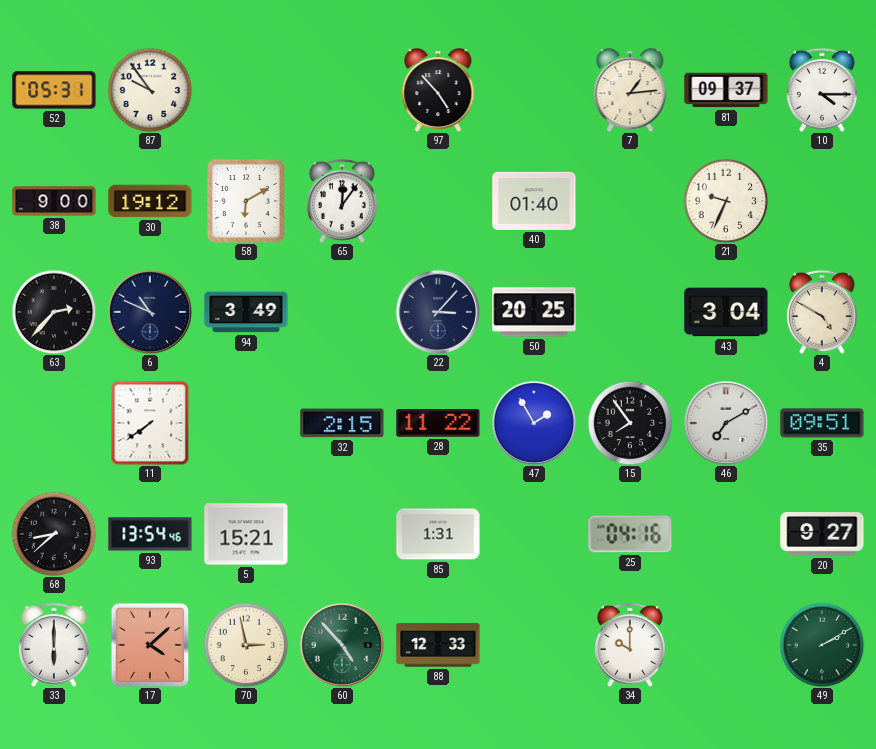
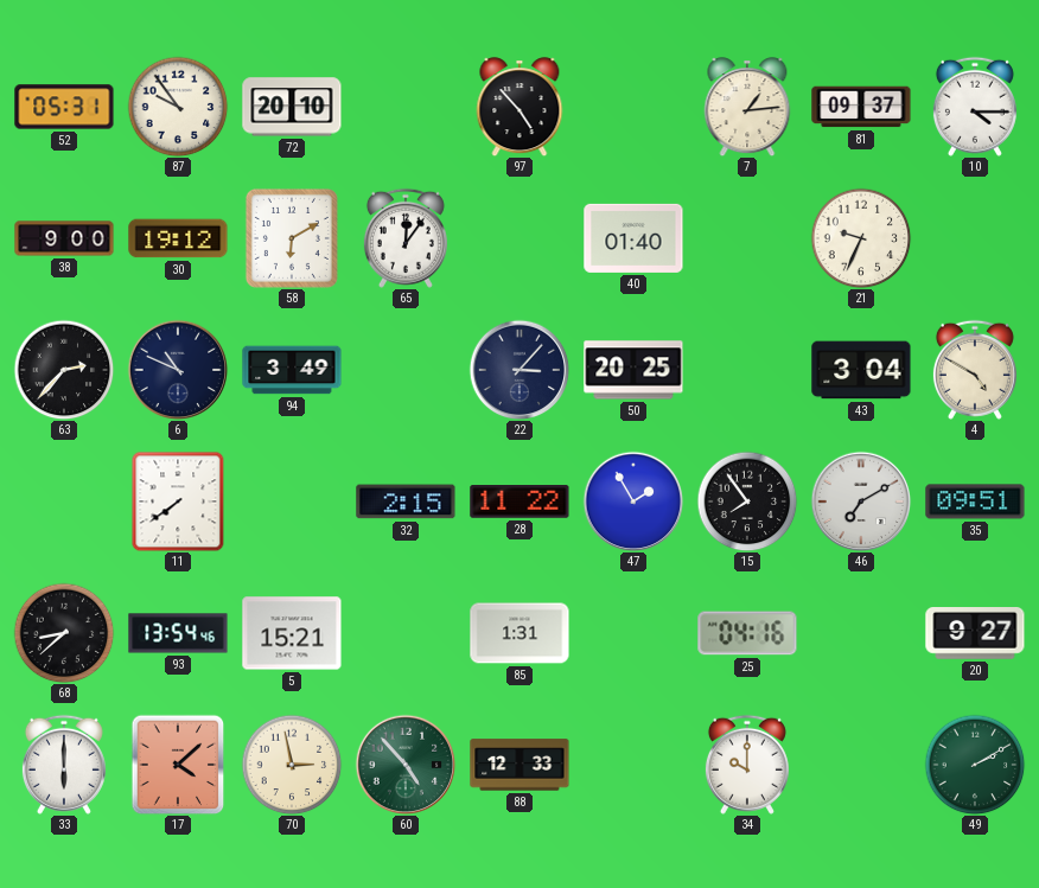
72: none -> 20:10 (292, 107)
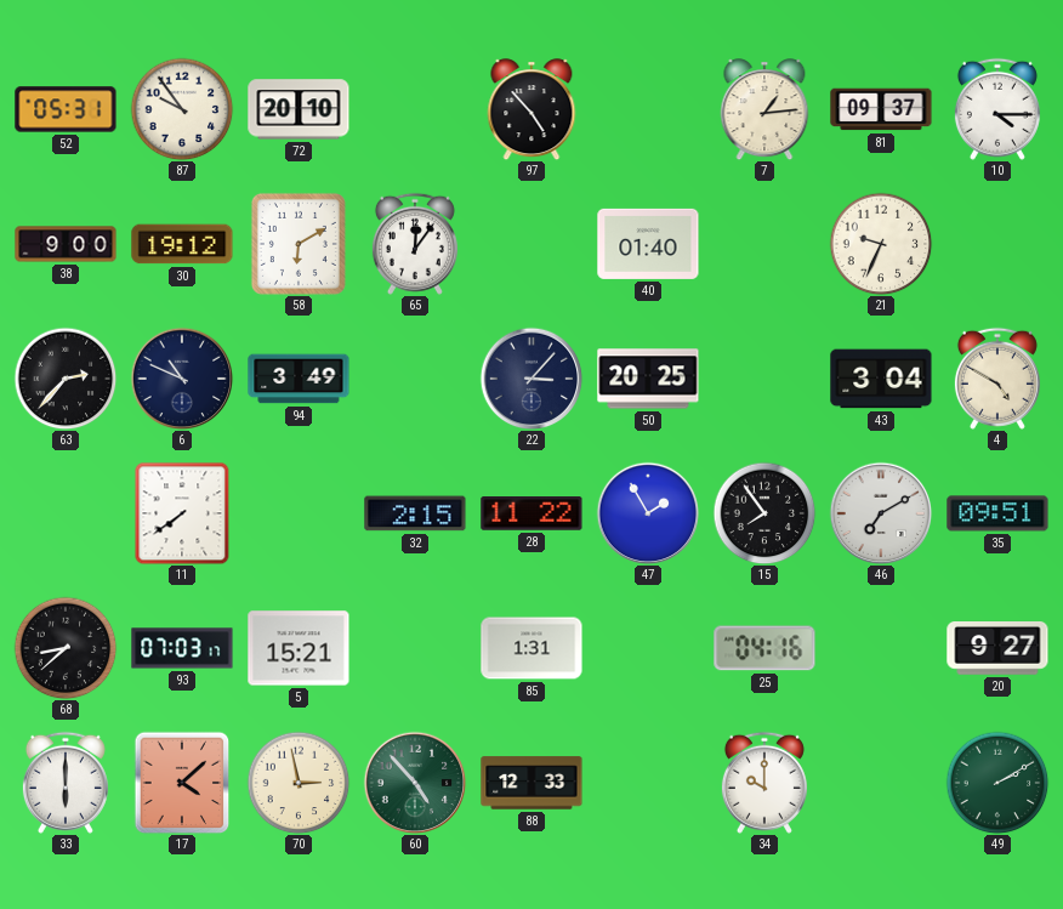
93: 13:54 -> 07:03 (182, 648)
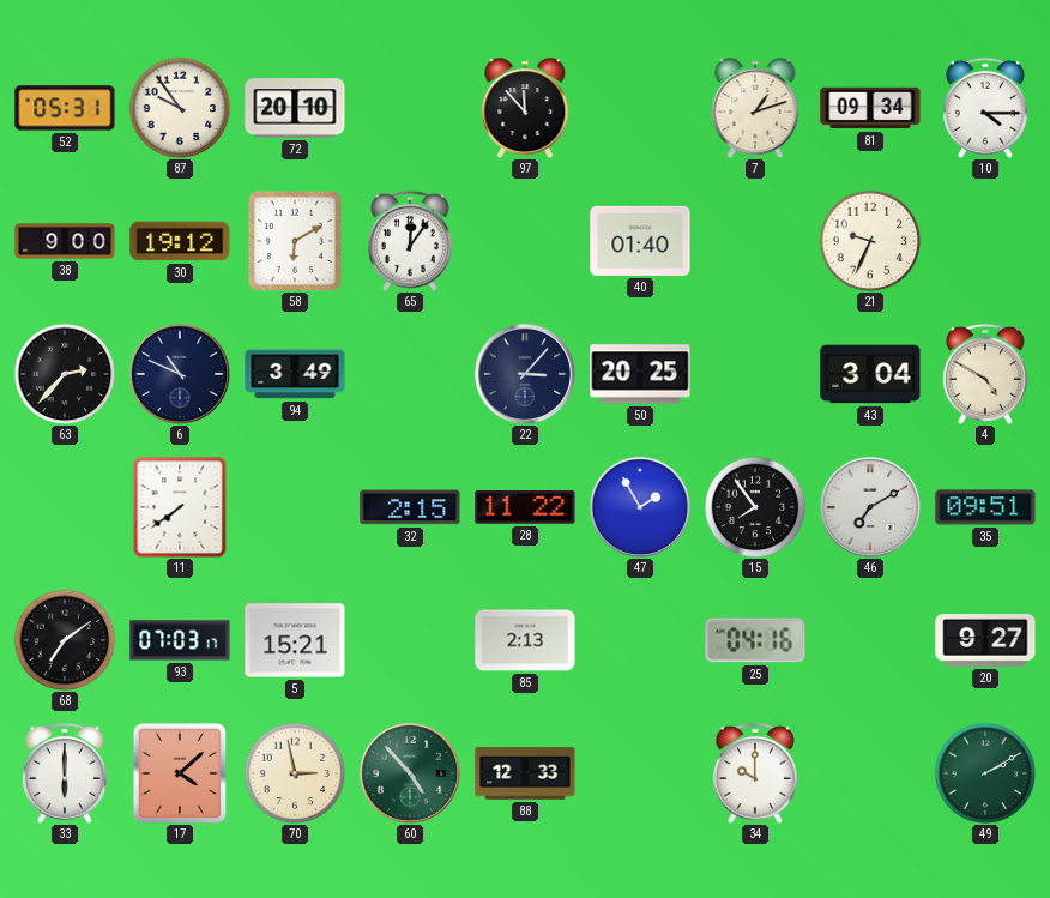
97: 4:53 -> 11:53 (525, 108)
7: 1:14 -> 1:12 (755, 108)
81: 09:37 -> 09:34 (870, 108)
68: 8:38 -> 7:09 (65, 640)
85: 1:31 -> 2:13 (525, 640)
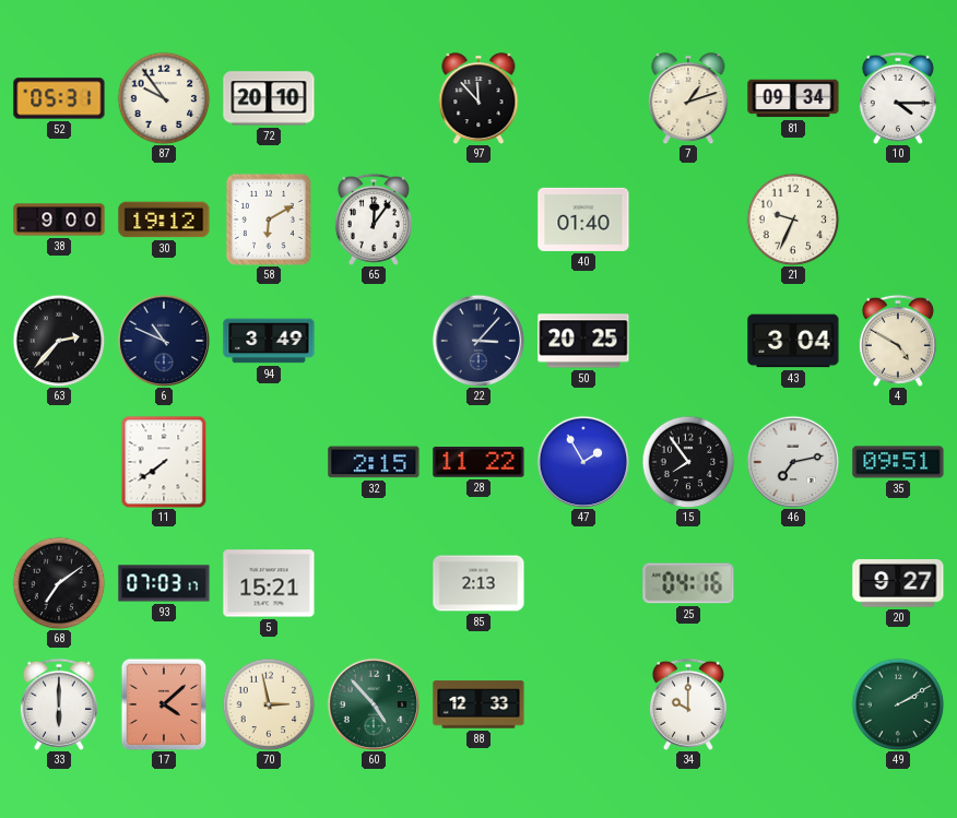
46: 7:10 -> 7:13 (793, 462)
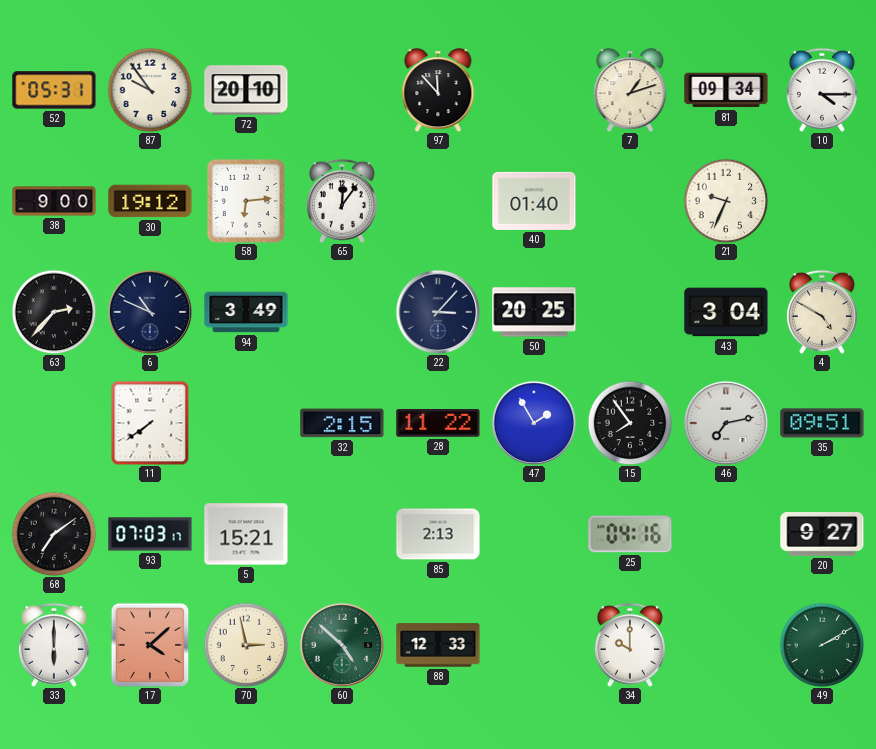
58: 6:10 -> 6:14 (246, 201)
60: 4:53 -> 4:52 (342, 645)
